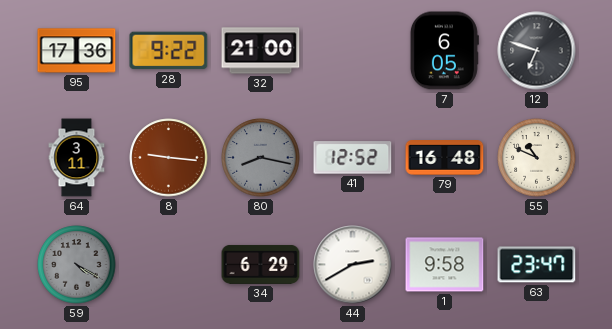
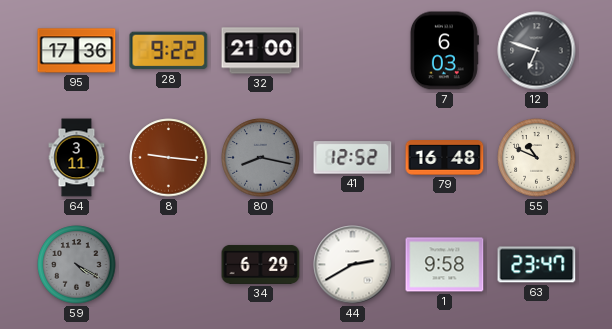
7: 6:05 -> 6:03 (444, 51)
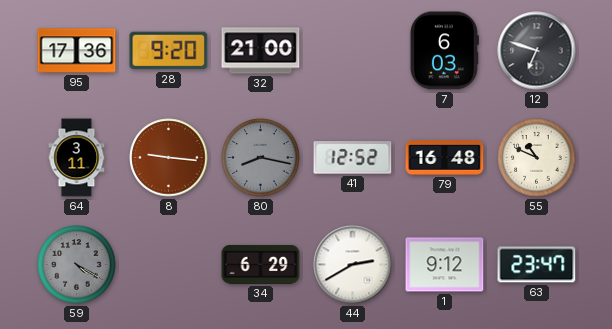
28: 9:22 -> 9:20 (169, 51)
1: 9:58 -> 9:12 (445, 265)
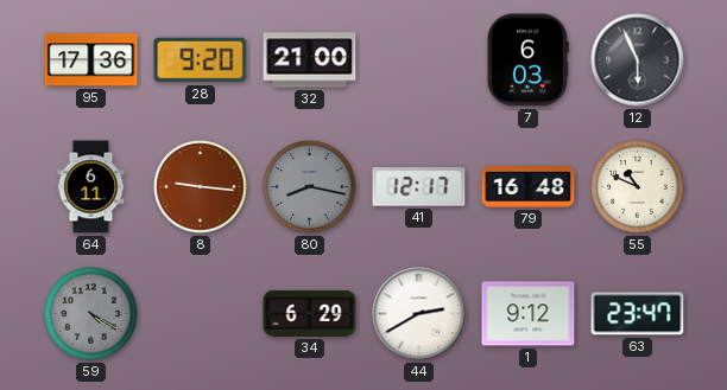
12: 6:48 -> 5:56 (638, 60)
64: 3:11 -> 6:11 (91, 187)
41: 12:52 -> 12:17 (419, 187)
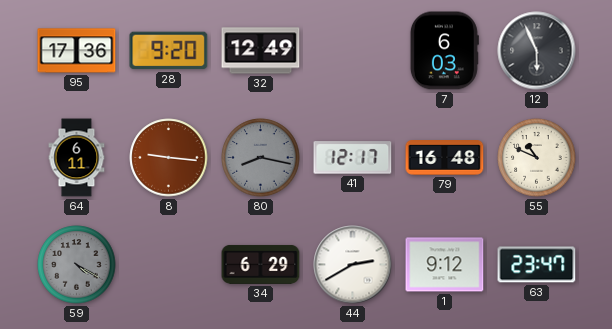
32: 21:00 -> 12:49 (261, 51)
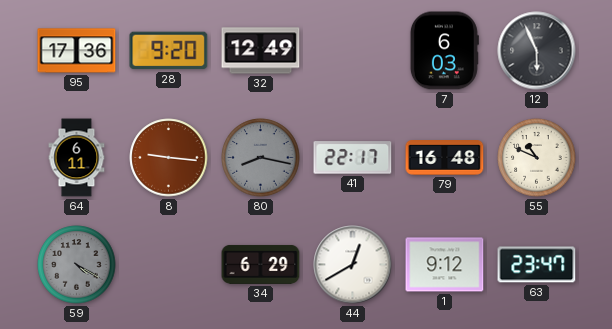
41: 12:17 -> 22:17 (353, 158)
44: 2:40 -> 12:40 (353, 265)
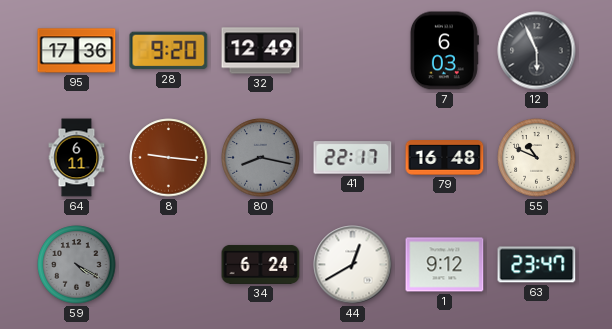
34: 6:29 -> 6:24 (261, 264)
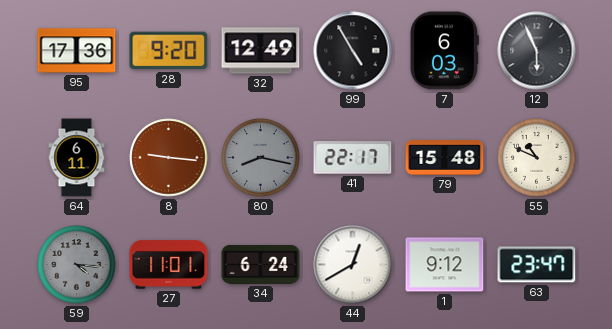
99: none -> 4:55 (353, 51)
79: 16:48 -> 15:48 (445, 158)
59: 4:20 -> 4:16 (77, 265)
27: none -> 11:01 (169, 265)
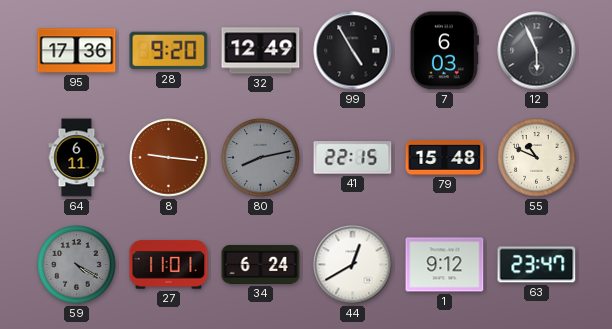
80: 8:17 -> 8:13 (261, 158)
41: 22:17 -> 22:15 (353, 158)
59: 4:16 -> 4:20 (77, 265)
